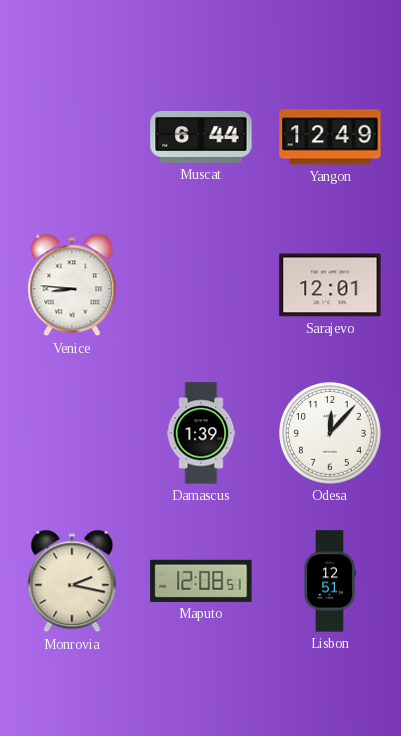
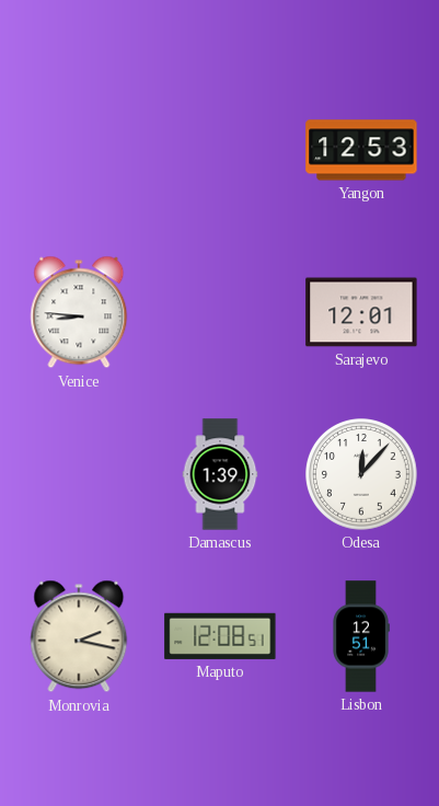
Muscat: 6:44 -> none (201, 137)
Yangon: 12:49 -> 12:53 (361, 150)
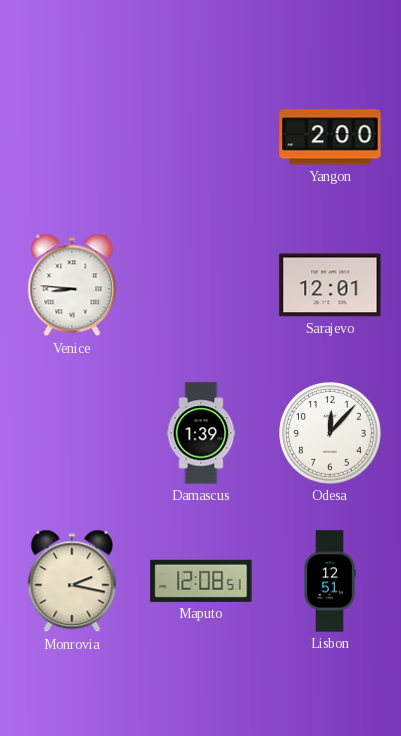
Yangon: 12:53 -> 2:00 (330, 137)
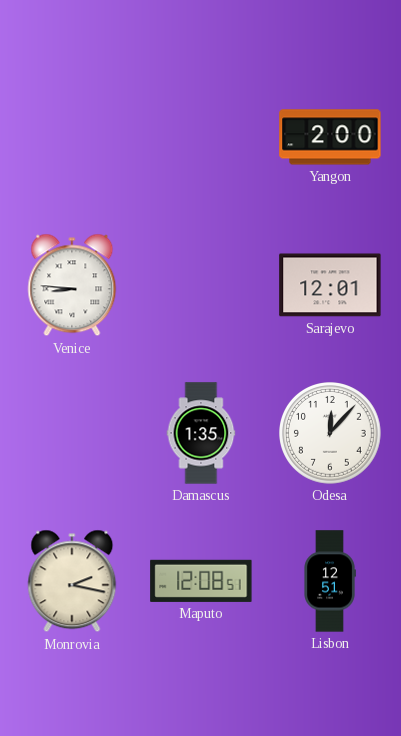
Damascus: 1:39 -> 1:35 (201, 433)
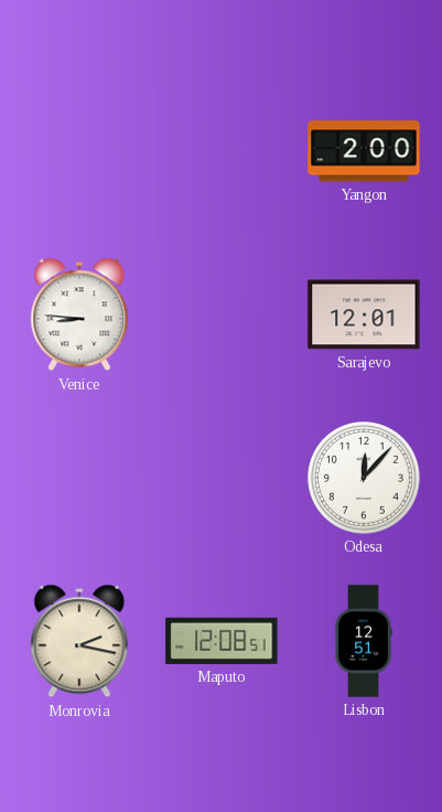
Damascus: 1:35 -> none (201, 433)
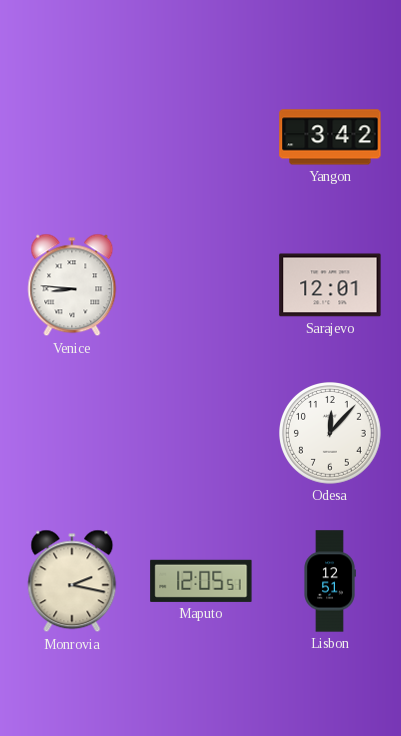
Yangon: 2:00 -> 3:42 (330, 137)
Maputo: 12:08 -> 12:05 (201, 581)
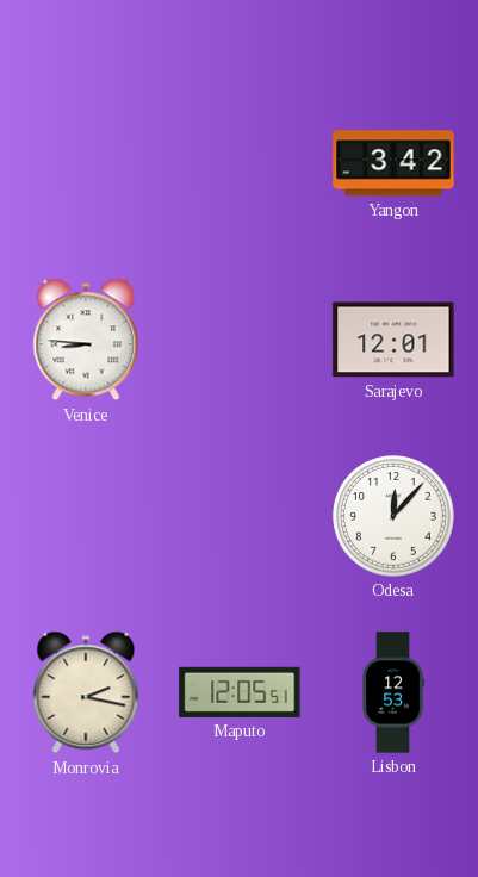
Lisbon: 12:51 -> 12:53 (393, 692)
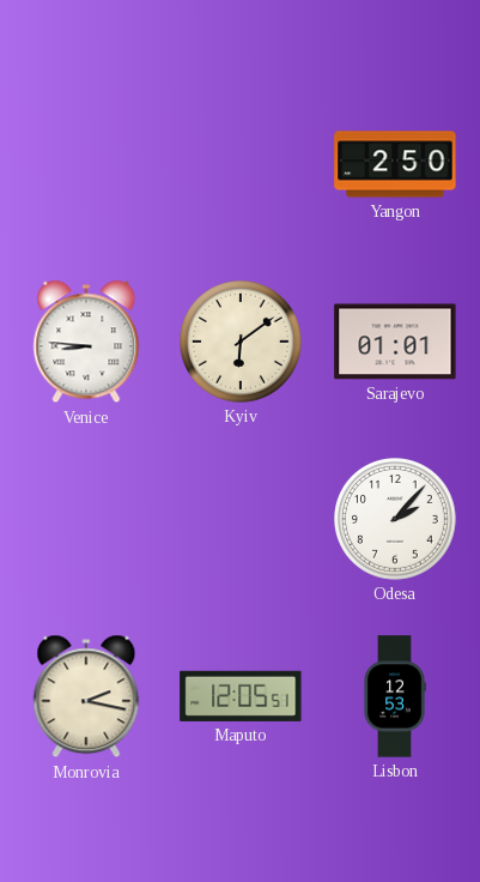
Yangon: 3:42 -> 2:50 (395, 164)
Kyiv: none -> 6:09 (242, 343)
Sarajevo: 12:01 -> 01:01 (395, 342)
Odesa: 12:07 -> 2:07 (396, 520)
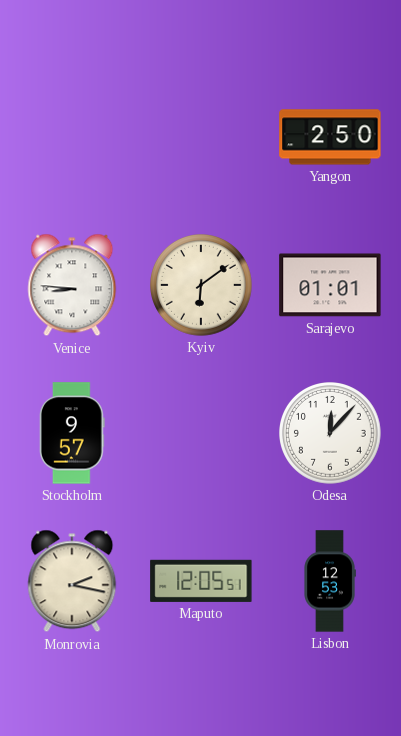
Stockholm: none -> 9:57 (73, 433)
Odesa: 2:07 -> 12:07 (331, 434)
